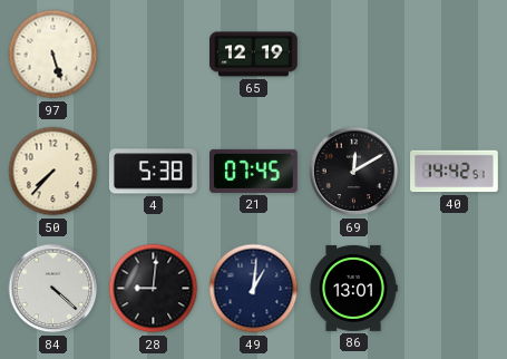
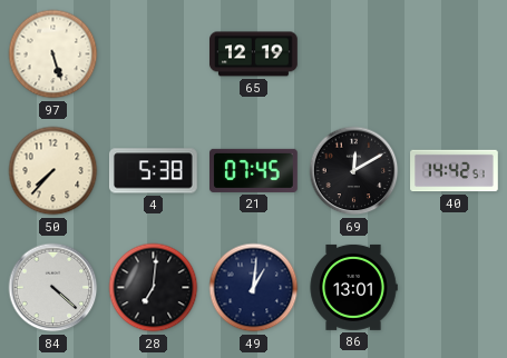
28: 9:01 -> 7:01 (154, 288)
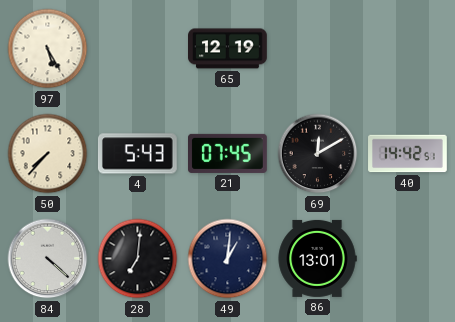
97: 5:27 -> 5:25 (48, 49)
4: 5:38 -> 5:43 (137, 154)
